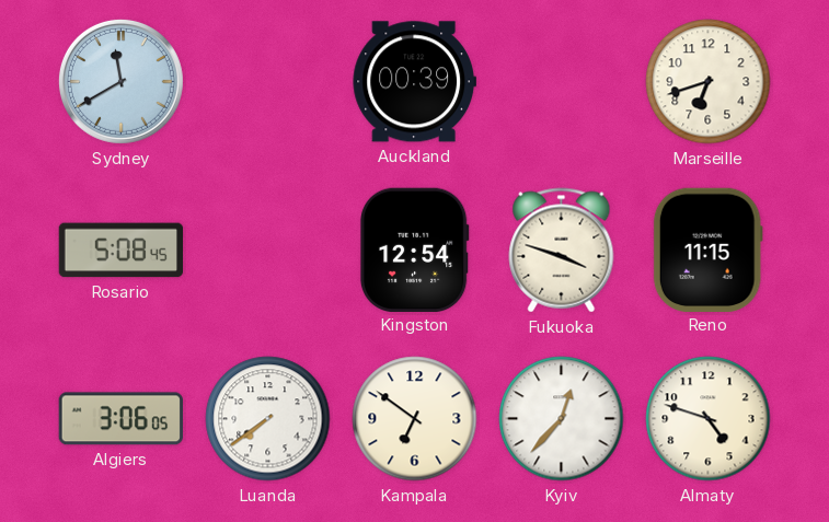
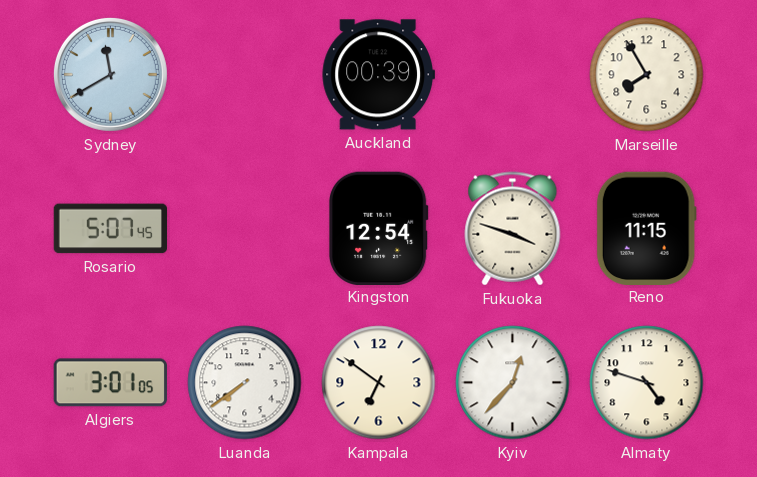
Marseille: 6:42 -> 7:55 (647, 75)
Rosario: 5:08 -> 5:07 (111, 229)
Algiers: 3:06 -> 3:01 (110, 383)
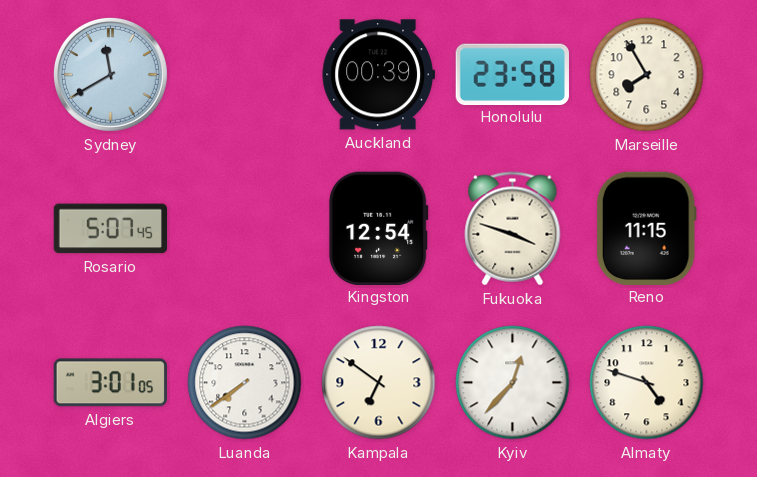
Honolulu: none -> 23:58 (512, 74)
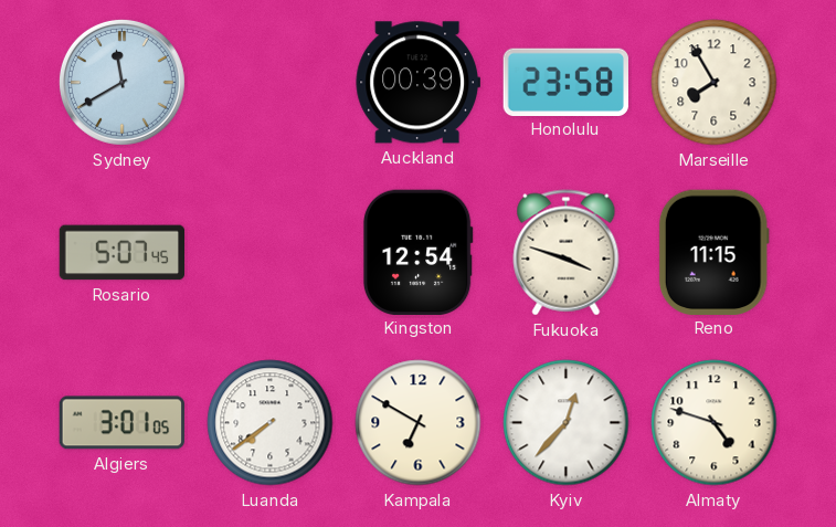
Kampala: 6:51 -> 6:50 (419, 423)
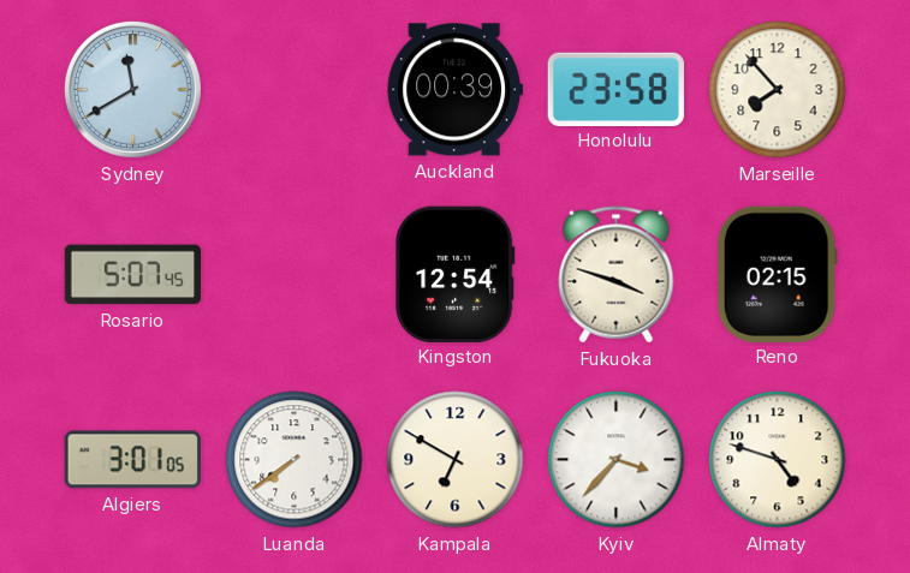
Marseille: 7:55 -> 7:53 (778, 90)
Reno: 11:15 -> 02:15 (777, 274)
Kyiv: 12:37 -> 3:37 (617, 460)
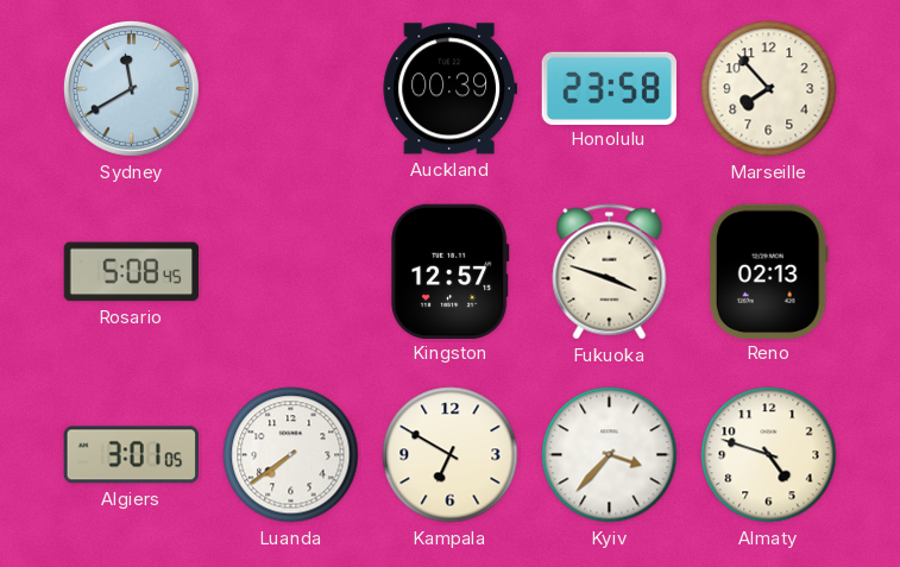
Rosario: 5:07 -> 5:08 (132, 272)
Kingston: 12:54 -> 12:57 (449, 271)
Reno: 02:15 -> 02:13 (768, 271)
